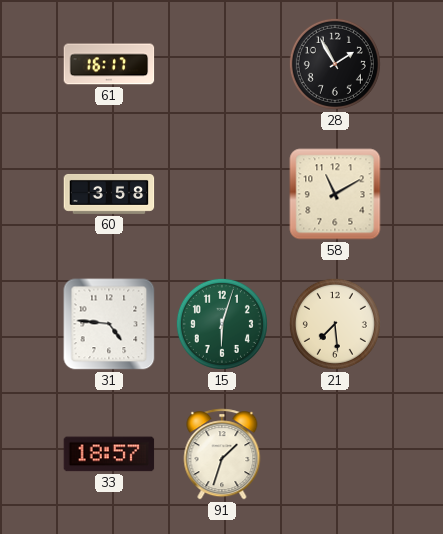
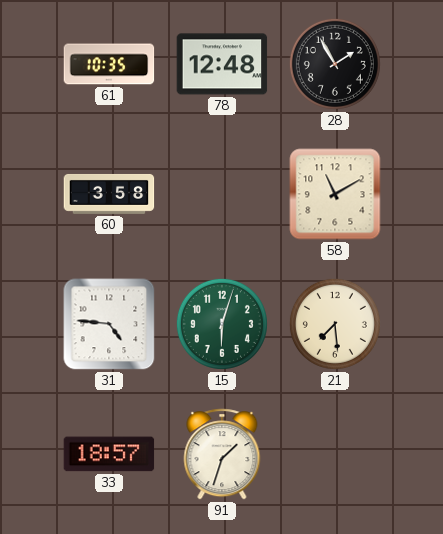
61: 16:17 -> 10:35 (109, 64)
78: none -> 12:48 (222, 64)
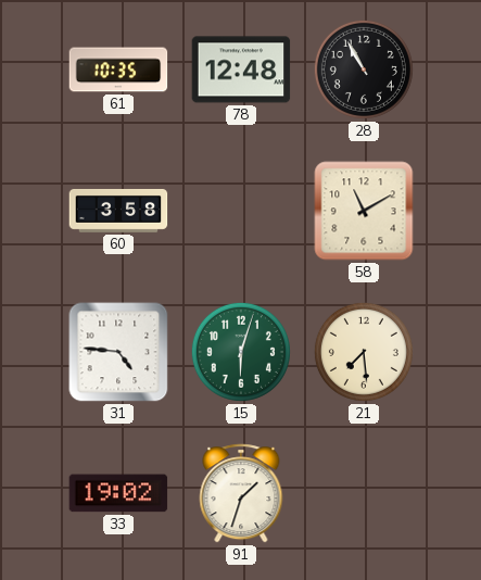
28: 1:55 -> 10:55 (364, 70)
33: 18:57 -> 19:02 (118, 493)
